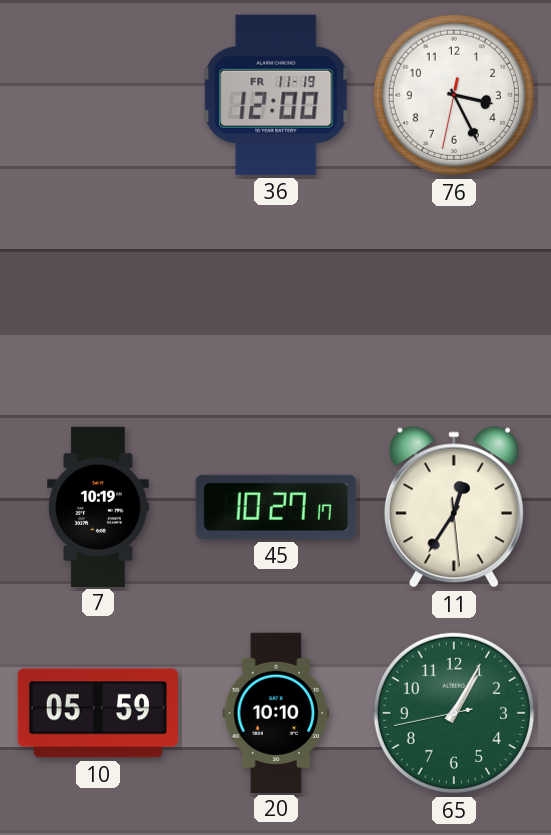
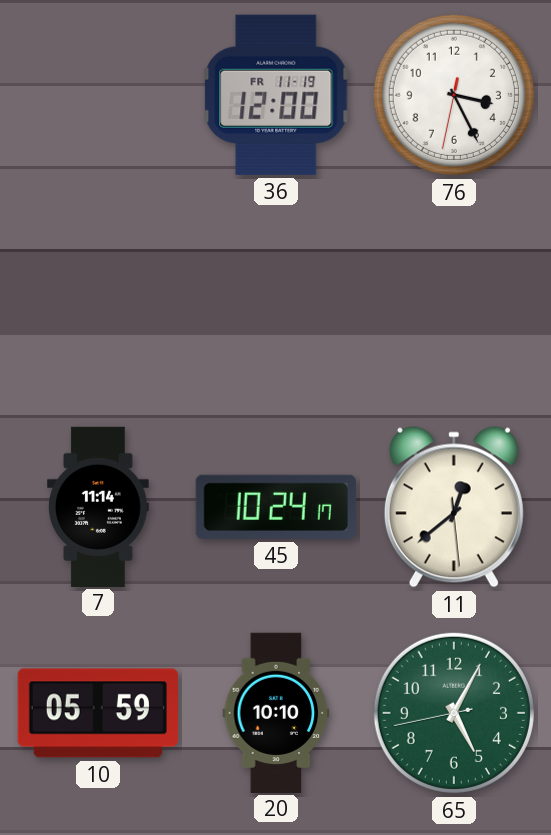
7: 10:19 -> 11:14 (98, 506)
45: 10:27 -> 10:24 (276, 507)
11: 12:35 -> 12:38 (454, 507)
65: 1:04 -> 5:04 (454, 713)
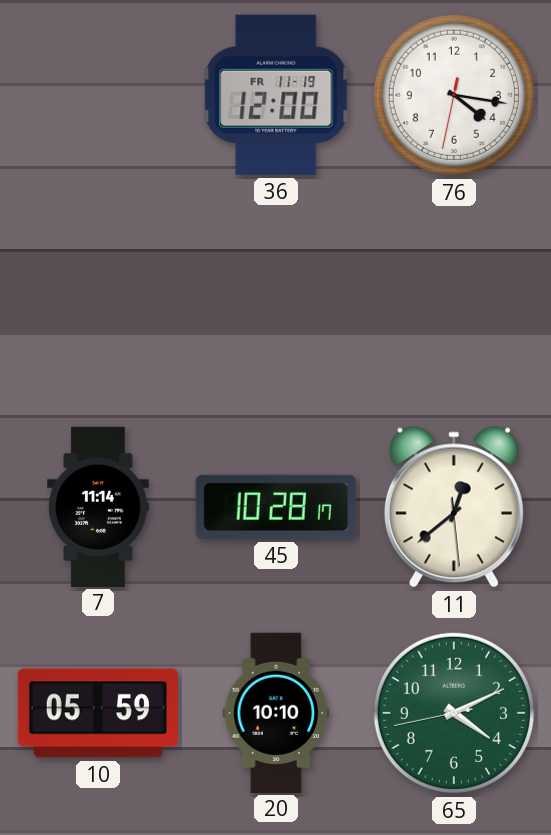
76: 3:25 -> 4:16 (454, 95)
45: 10:24 -> 10:28 (276, 507)
65: 5:04 -> 4:10 (454, 713)
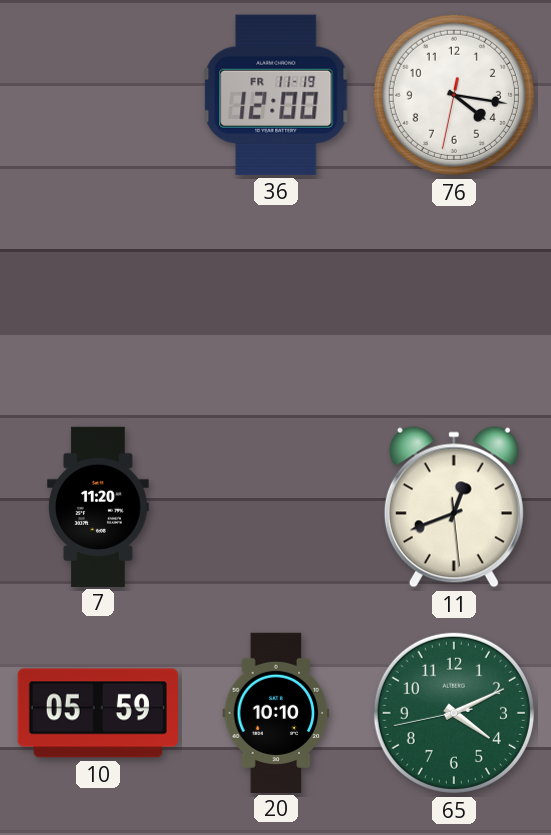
7: 11:14 -> 11:20 (98, 506)
45: 10:28 -> none (276, 507)
11: 12:38 -> 12:41 (454, 507)
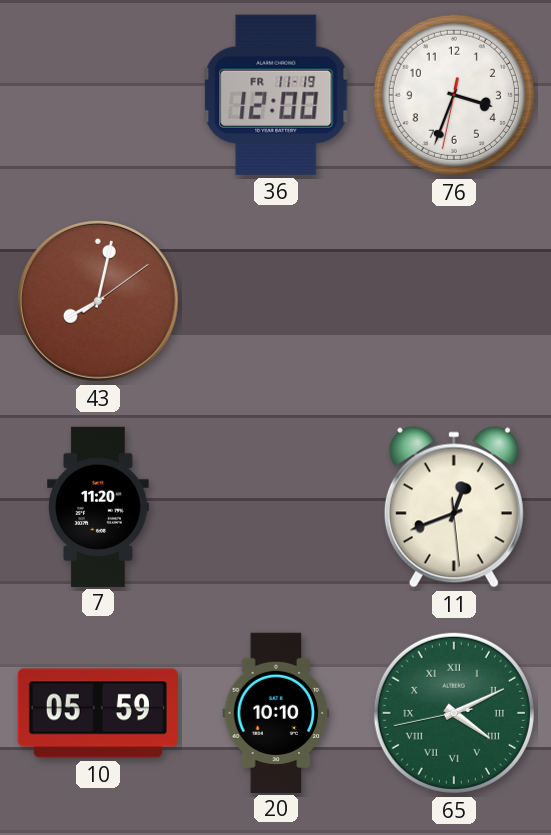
76: 4:16 -> 3:33 (454, 95)
43: none -> 8:02 (98, 301)
65 numerals: Arabic -> Roman (454, 713)
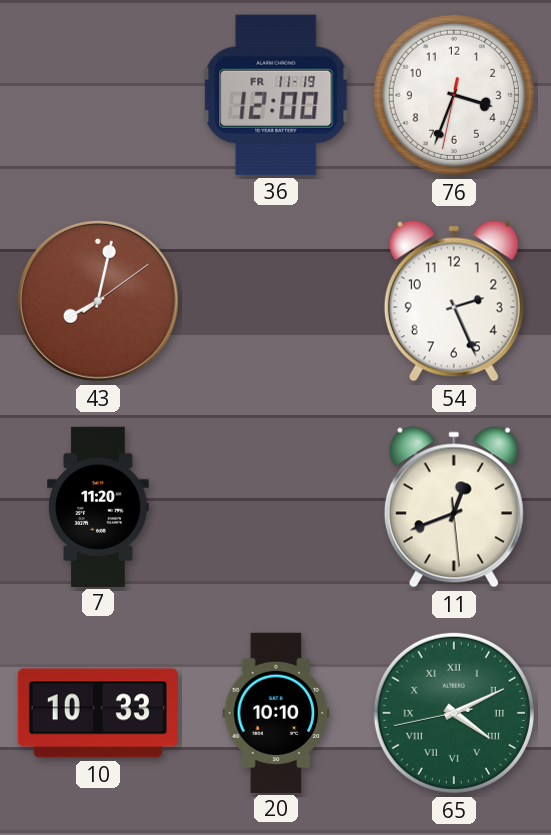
54: none -> 2:26 (454, 301)
10: 05:59 -> 10:33 (98, 713)
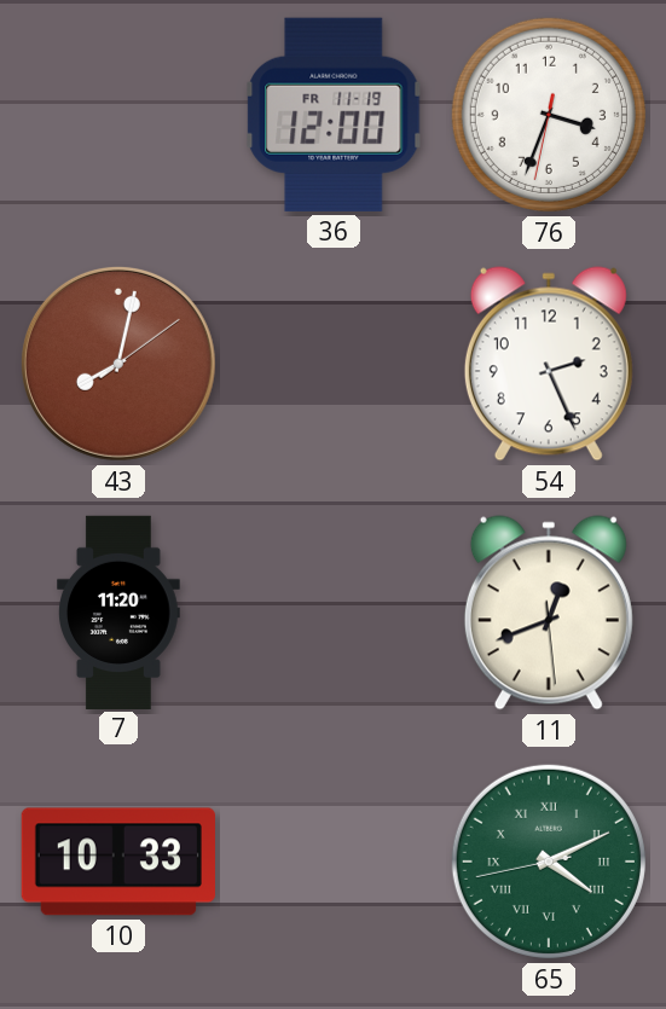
20: 10:10 -> none (276, 712)
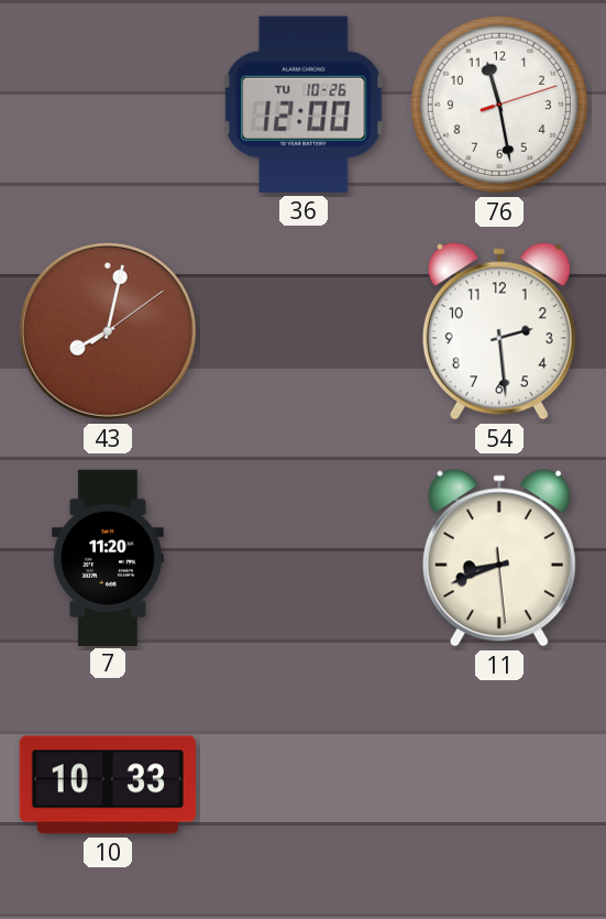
36 date: FR 11-19 -> TU 10-26 (304, 105)
76: 3:33 -> 11:28 (499, 105)
54: 2:26 -> 2:29 (499, 331)
11: 12:41 -> 8:41 (499, 558)
65: 4:10 -> none (549, 862)
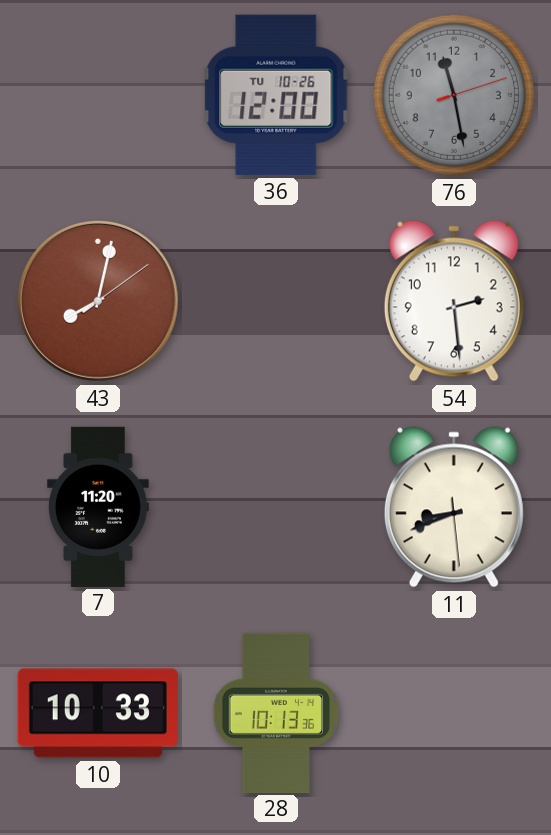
76 dial: white -> grey (454, 95)
28: none -> 10:13 (276, 712)
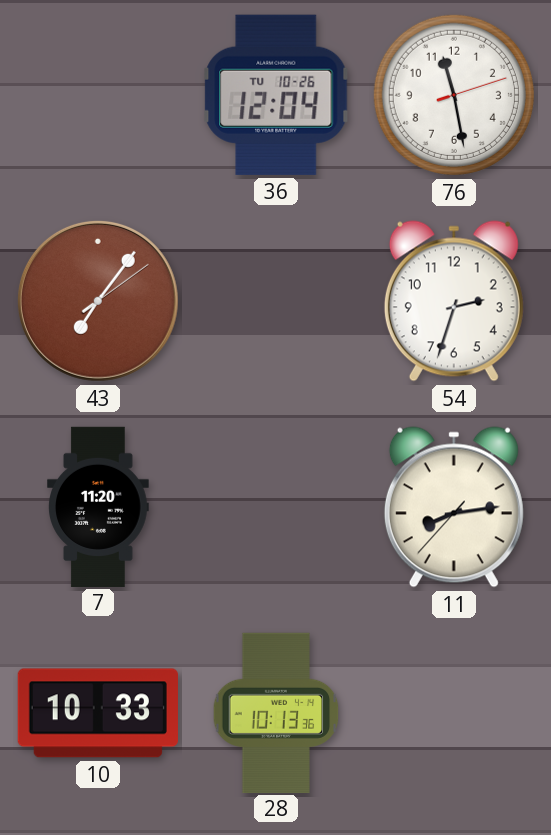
36: 12:00 -> 12:04 (276, 95)
76 dial: grey -> white (454, 95)
43: 8:02 -> 7:06 (98, 301)
54: 2:29 -> 2:33 (454, 301)
11: 8:41 -> 8:13 (454, 507)
